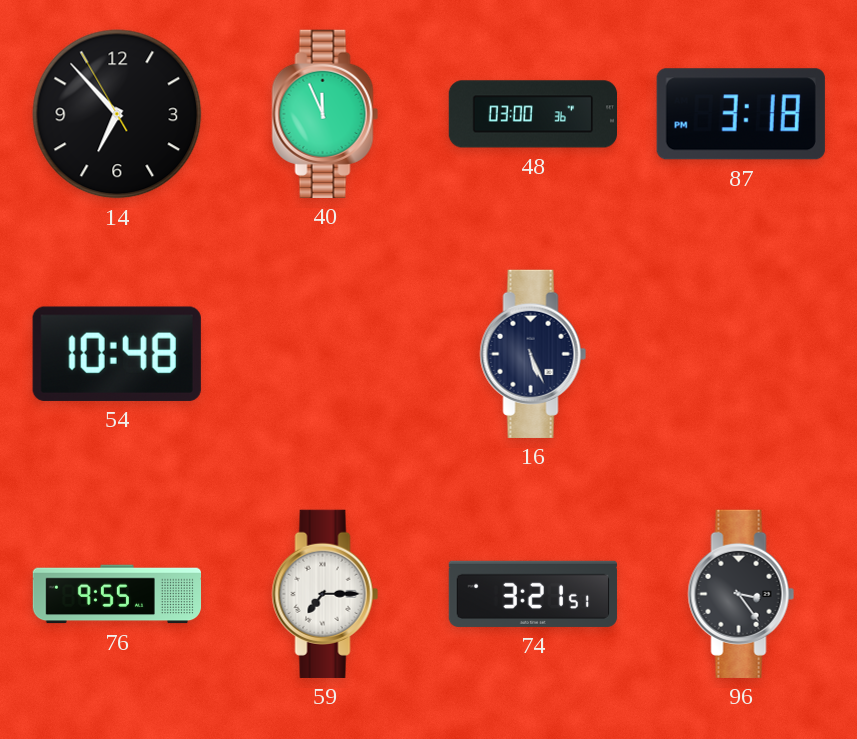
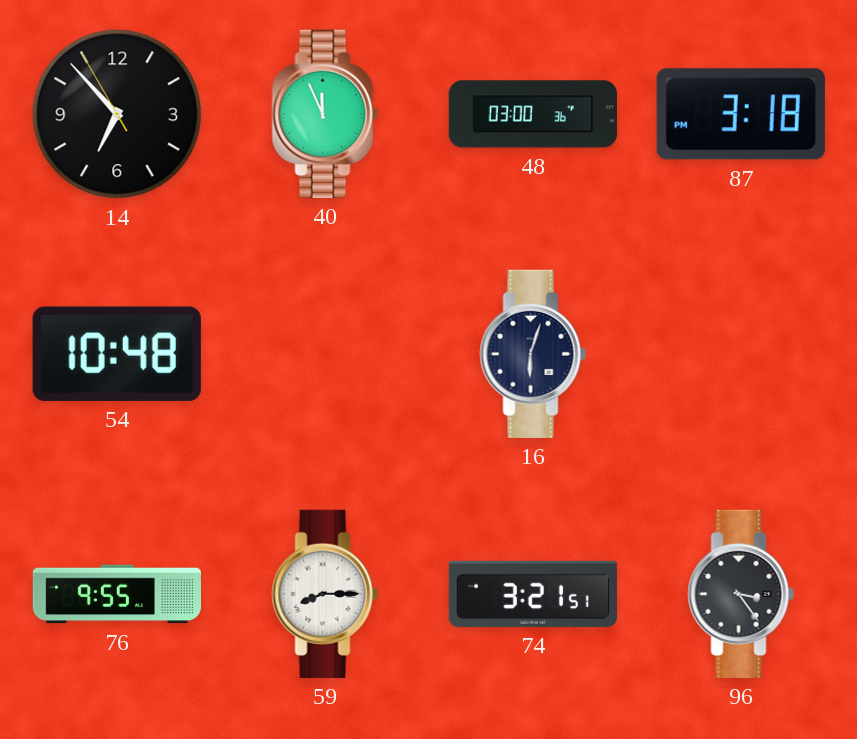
16: 5:26 -> 6:03 (533, 354)
59: 7:15 -> 8:15 (325, 594)
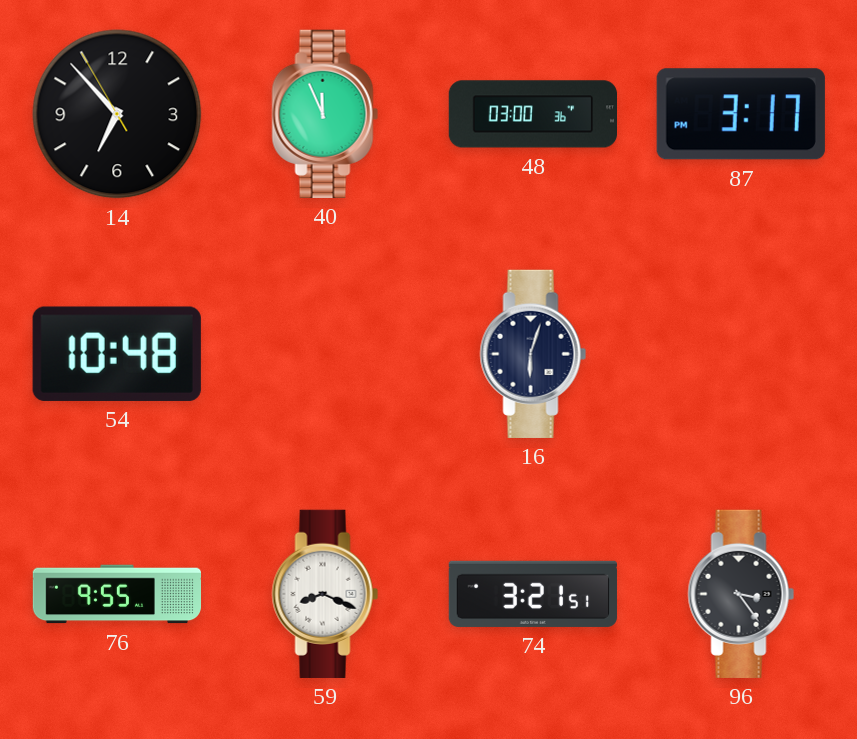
87: 3:18 -> 3:17 (741, 114)
59: 8:15 -> 8:19 (325, 594)
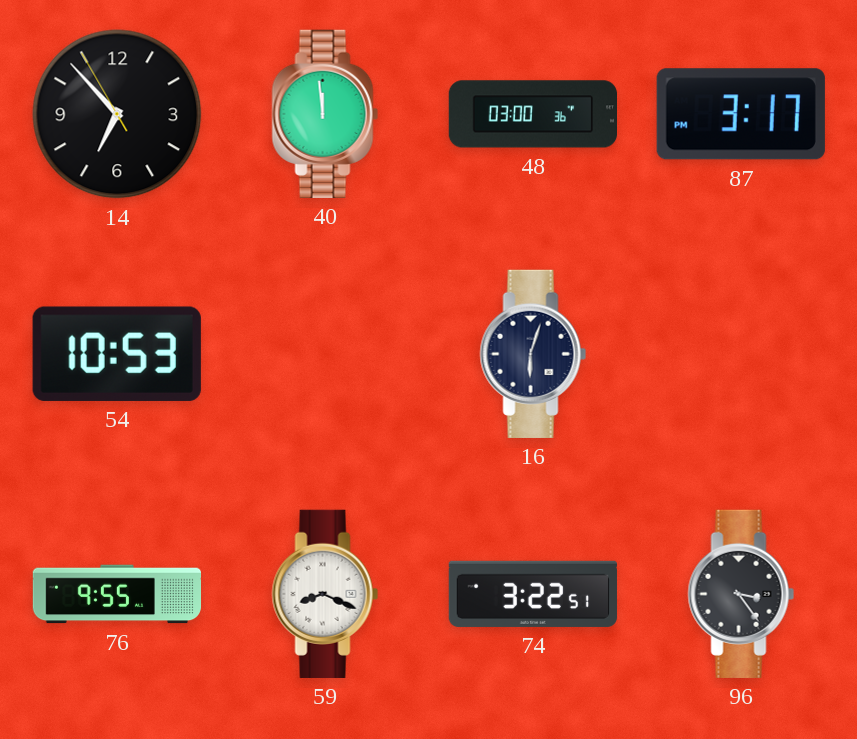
40: 11:56 -> 11:59 (325, 114)
54: 10:48 -> 10:53 (117, 354)
74: 3:21 -> 3:22 (533, 594)
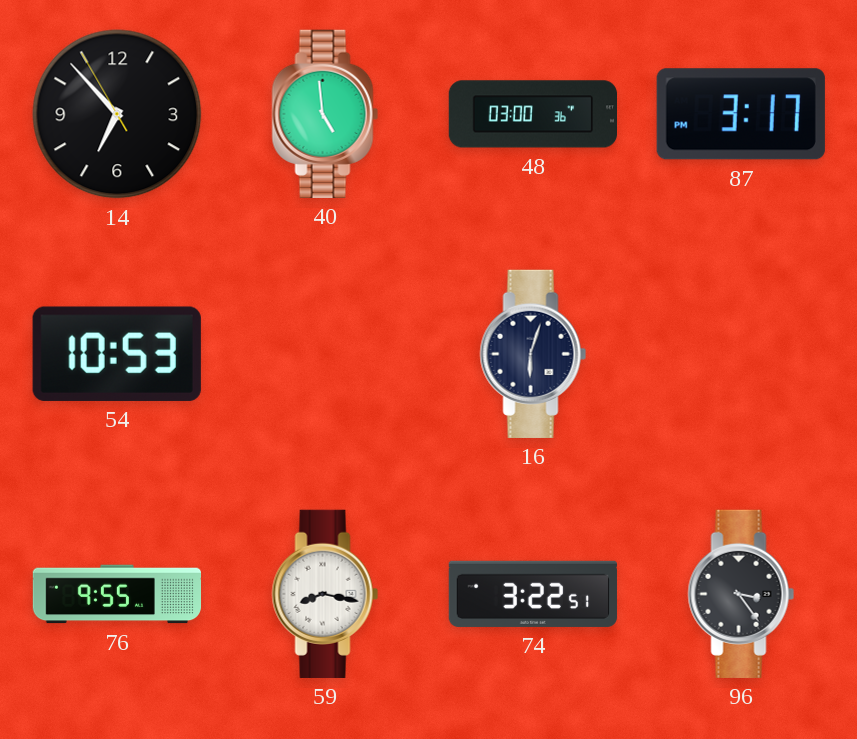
40: 11:59 -> 4:59 (325, 114)
59: 8:19 -> 8:17 (325, 594)
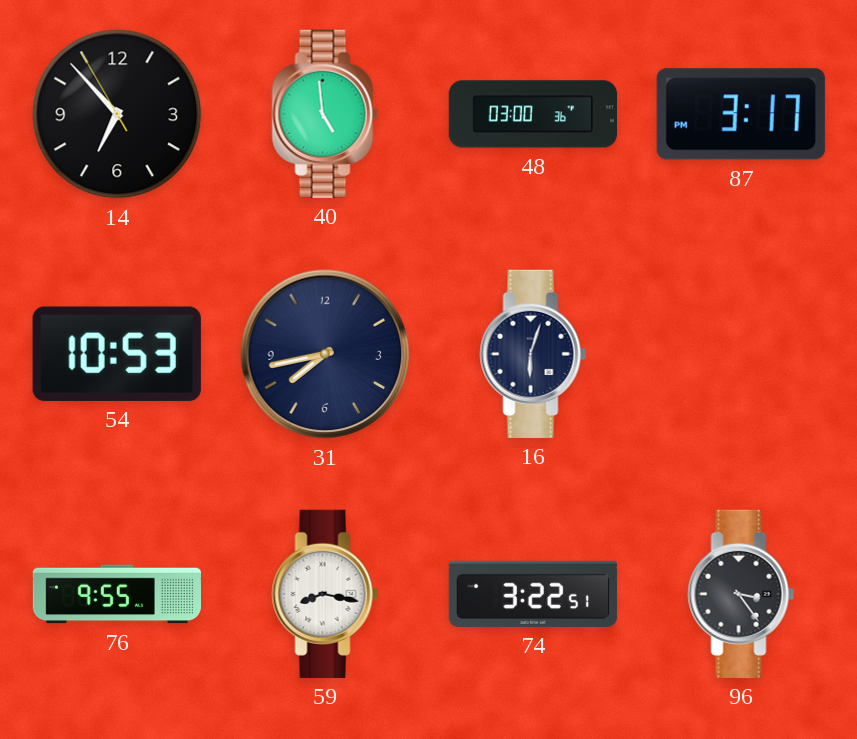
31: none -> 7:43 (325, 354)
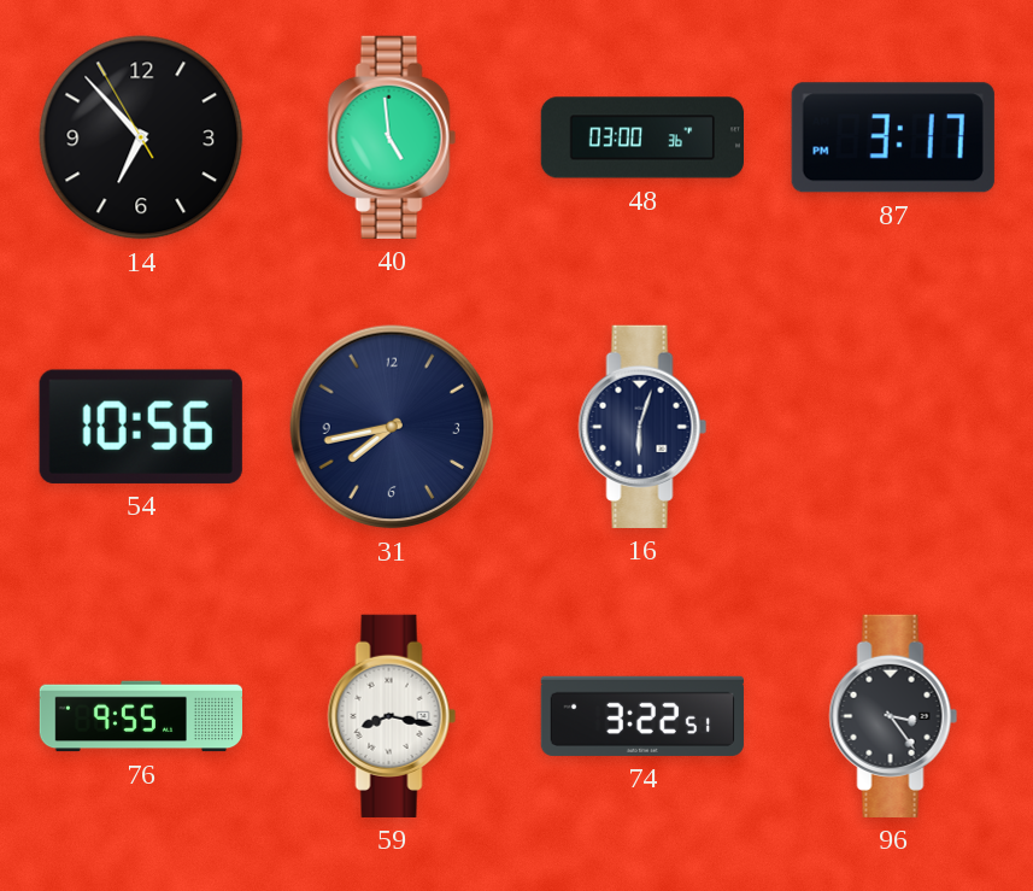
54: 10:53 -> 10:56 (141, 427)
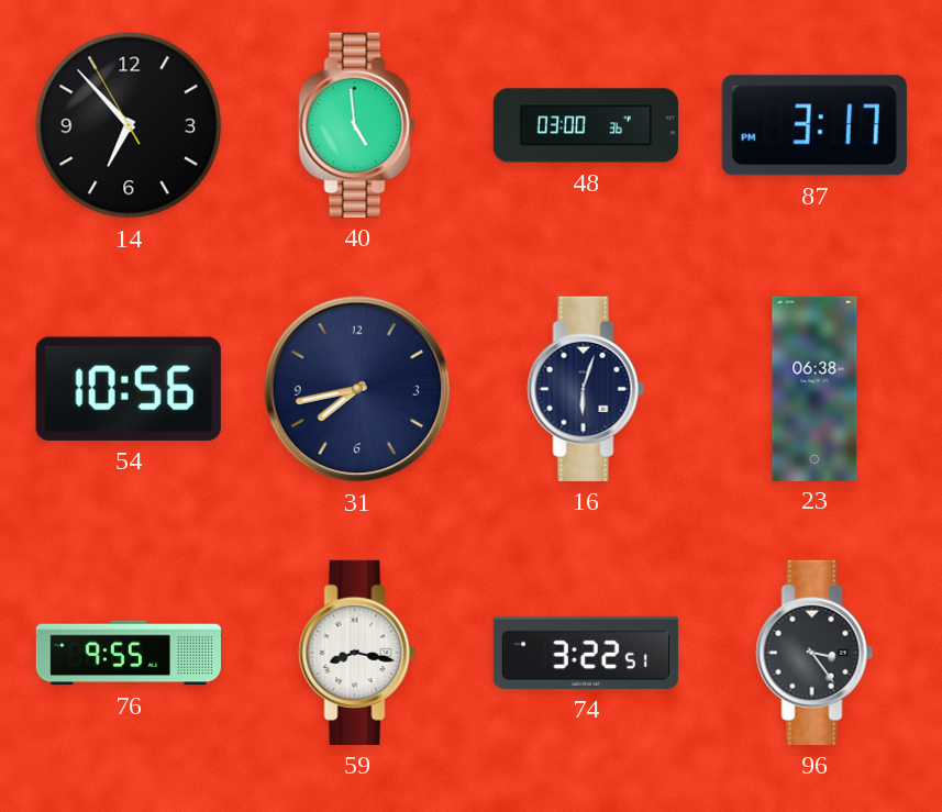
23: none -> 06:38 (814, 388)
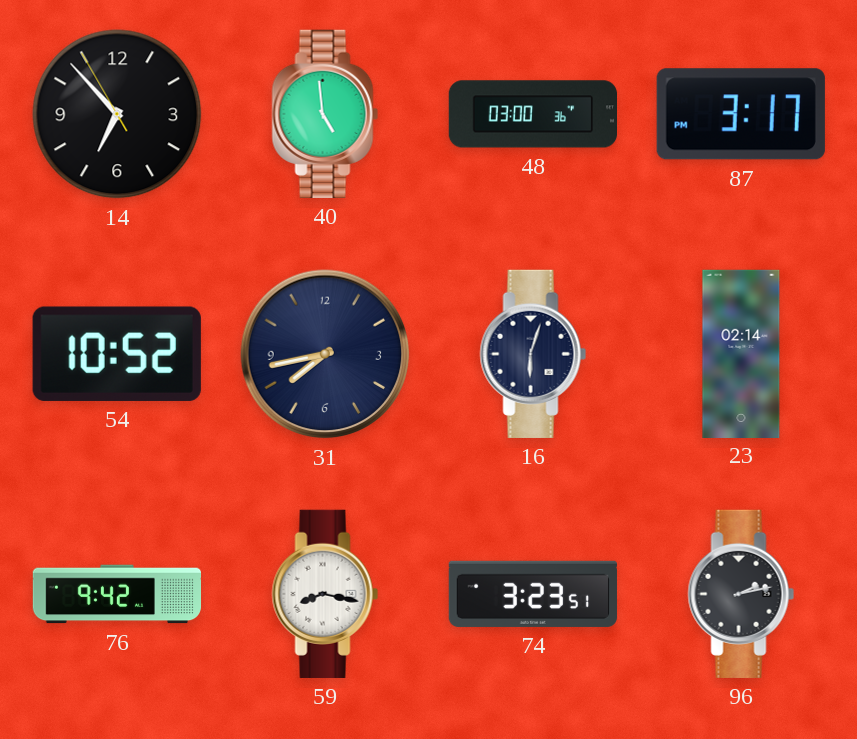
54: 10:56 -> 10:52 (117, 354)
23: 06:38 -> 02:14 (741, 353)
76: 9:55 -> 9:42 (116, 594)
74: 3:22 -> 3:23 (533, 594)
96: 3:24 -> 2:13 (741, 594)
